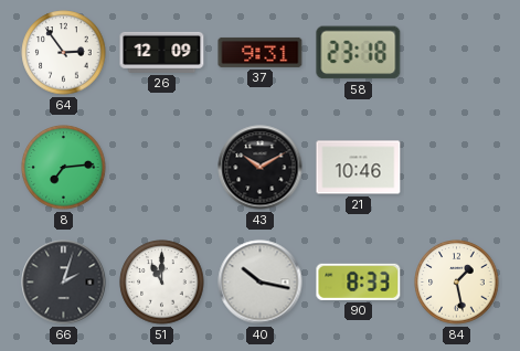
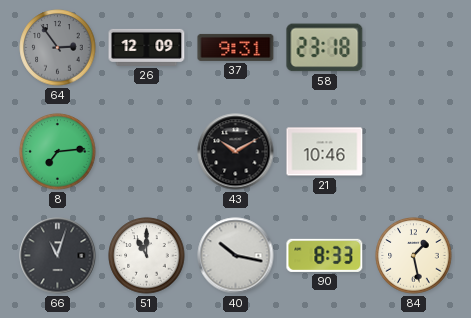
64 dial: white -> grey (58, 48)
66: 2:03 -> 11:03 (58, 256)
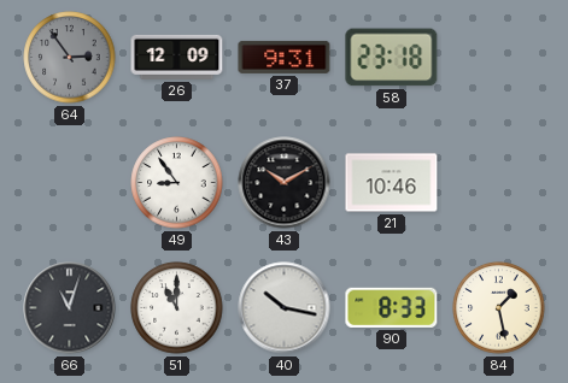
8: 7:14 -> none (58, 152)
49: none -> 8:54 (177, 183)
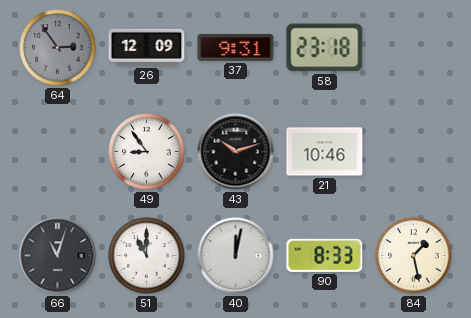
43: 10:10 -> 10:12 (236, 152)
40: 10:17 -> 12:02 (236, 256)
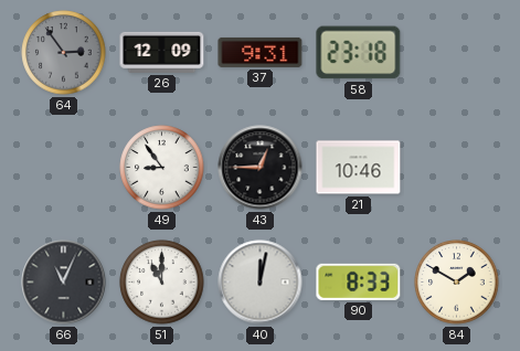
43: 10:12 -> 12:45 (261, 168)
66: 11:03 -> 11:04 (64, 283)
84: 1:28 -> 1:50 (457, 283)
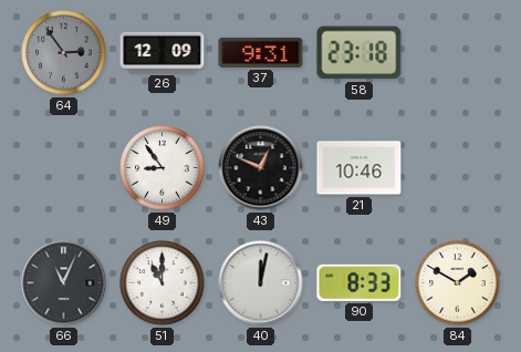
43: 12:45 -> 12:49 (261, 168)
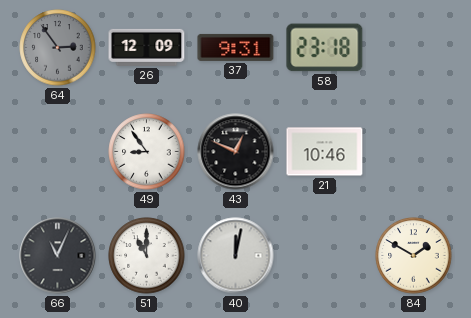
90: 8:33 -> none (360, 282)
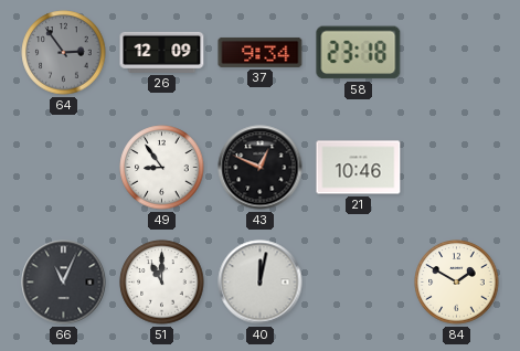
37: 9:31 -> 9:34 (261, 52)
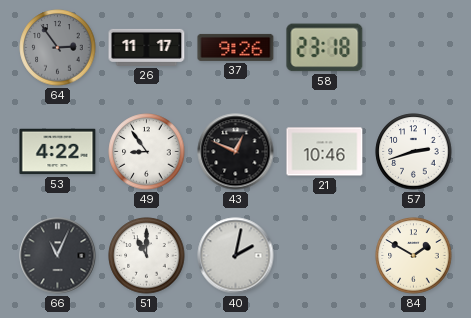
26: 12:09 -> 11:17 (147, 47)
37: 9:34 -> 9:26 (236, 47)
53: none -> 4:22 (58, 152)
57: none -> 2:42 (414, 152)
40: 12:02 -> 2:02 (236, 256)
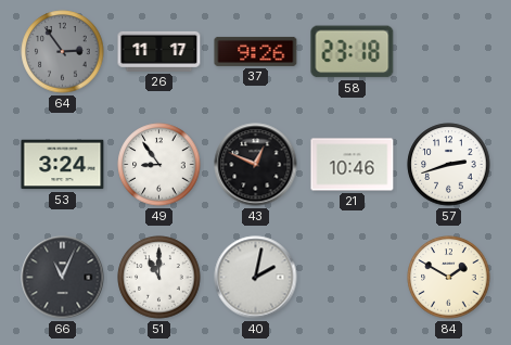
53: 4:22 -> 3:24 (63, 165)
